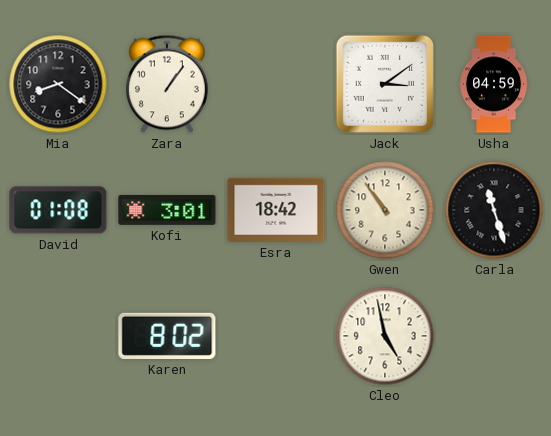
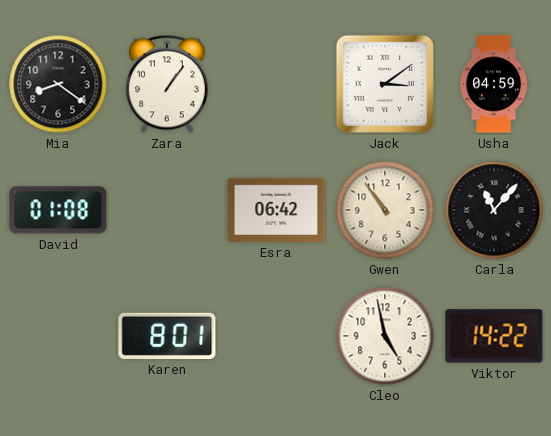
Kofi: 3:01 -> none (167, 210)
Esra: 18:42 -> 06:42 (276, 210)
Carla: 11:27 -> 11:07 (494, 210)
Karen: 8:02 -> 8:01 (167, 336)
Viktor: none -> 14:22 (494, 336)
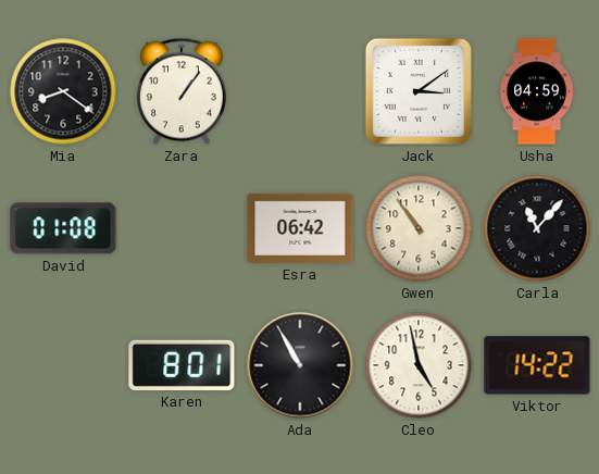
Ada: none -> 10:55 (300, 365)
